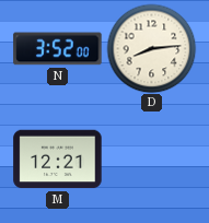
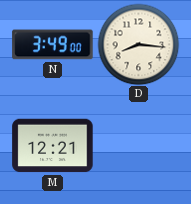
N: 3:52 -> 3:49 (53, 45)
D: 8:14 -> 8:16 (138, 44)
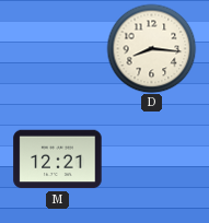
N: 3:49 -> none (53, 45)
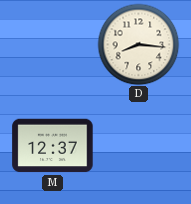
M: 12:21 -> 12:37 (53, 146)
